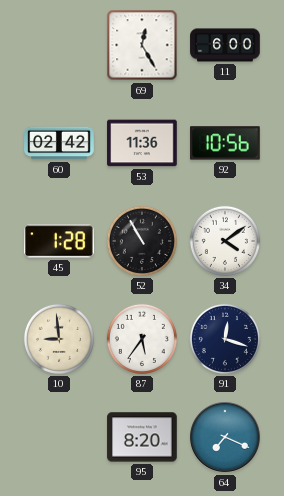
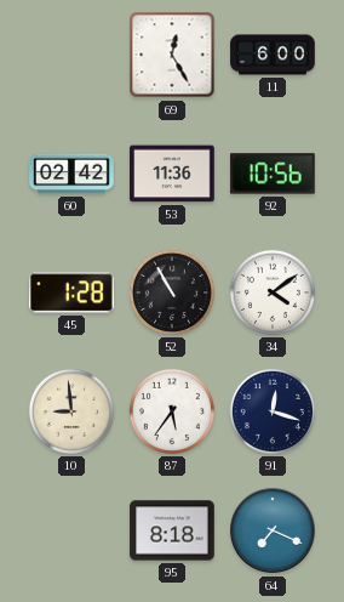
95: 8:20 -> 8:18 (172, 530)
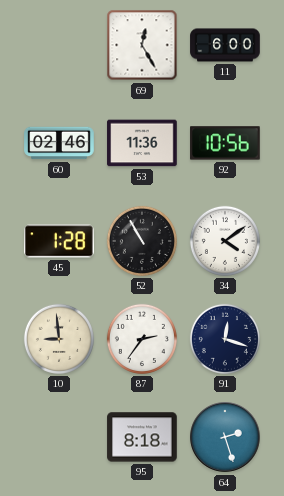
60: 02:42 -> 02:46 (59, 143)
87: 5:36 -> 2:36 (142, 339)
64: 7:19 -> 2:27 (225, 437)
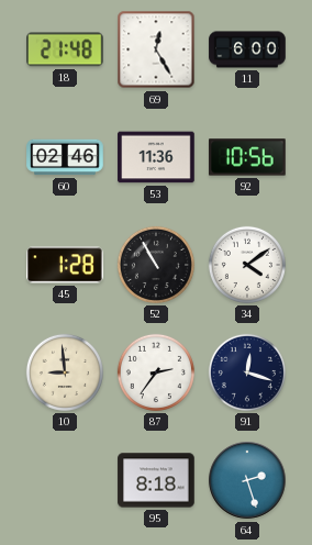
18: none -> 21:48 (66, 49)
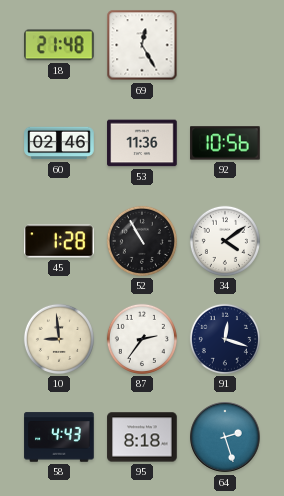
11: 6:00 -> none (247, 49)
58: none -> 4:43 (59, 437)
